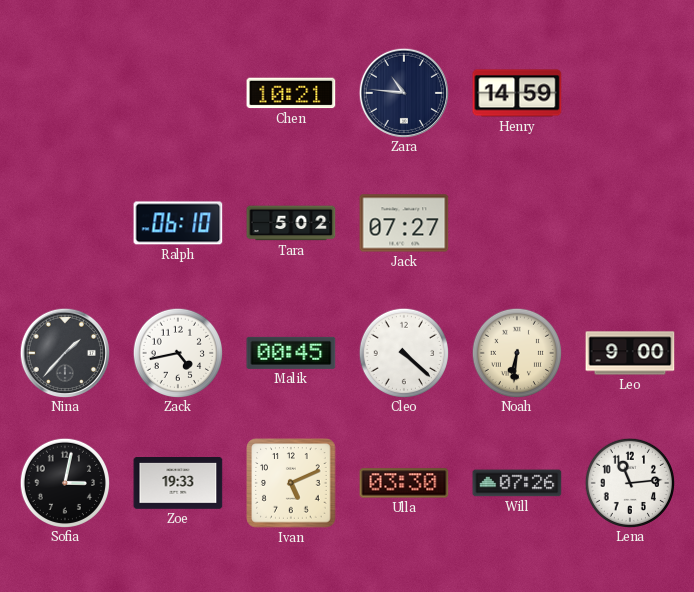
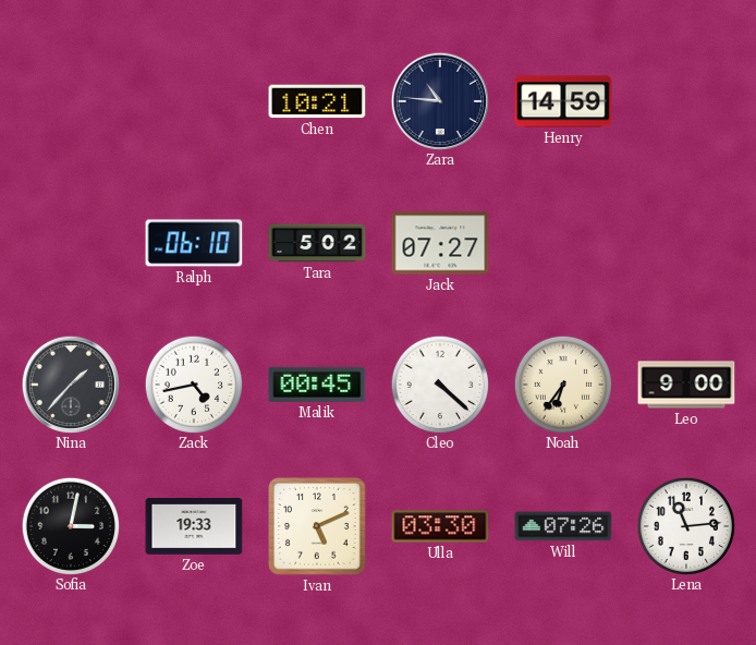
Noah: 6:31 -> 6:36 (562, 384)
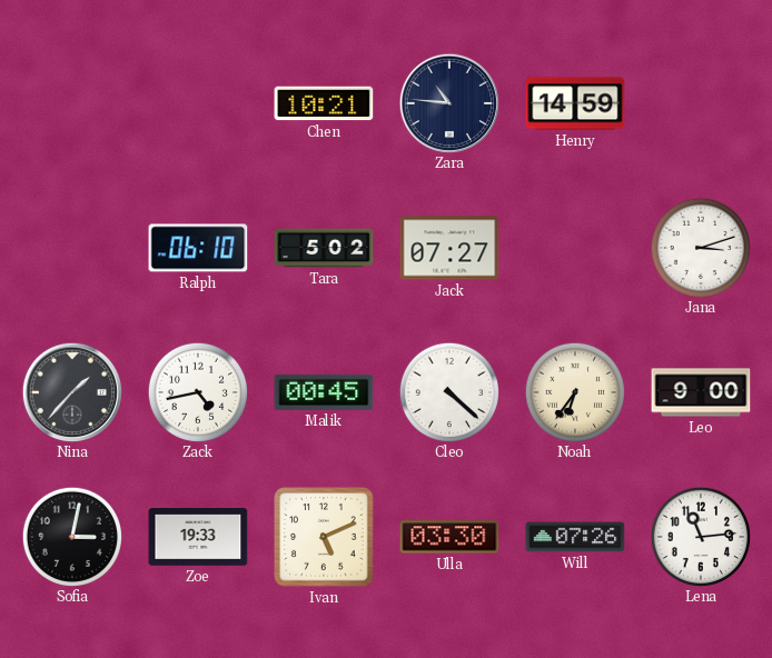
Jana: none -> 3:12 (700, 247)
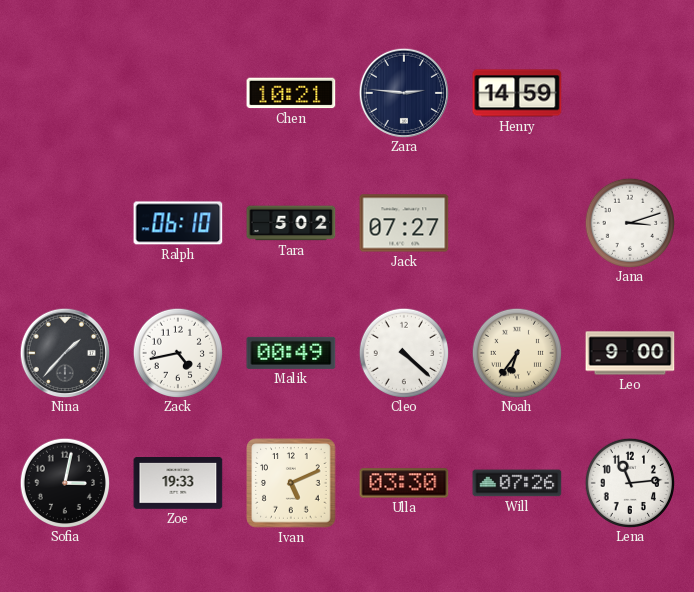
Zara: 10:46 -> 2:46 (403, 92)
Malik: 00:45 -> 00:49 (291, 353)
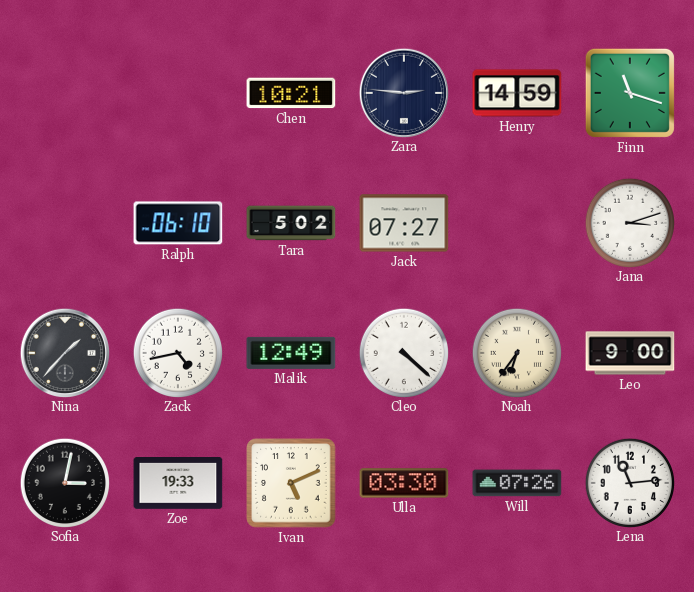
Finn: none -> 11:18 (630, 93)
Malik: 00:49 -> 12:49 (291, 353)
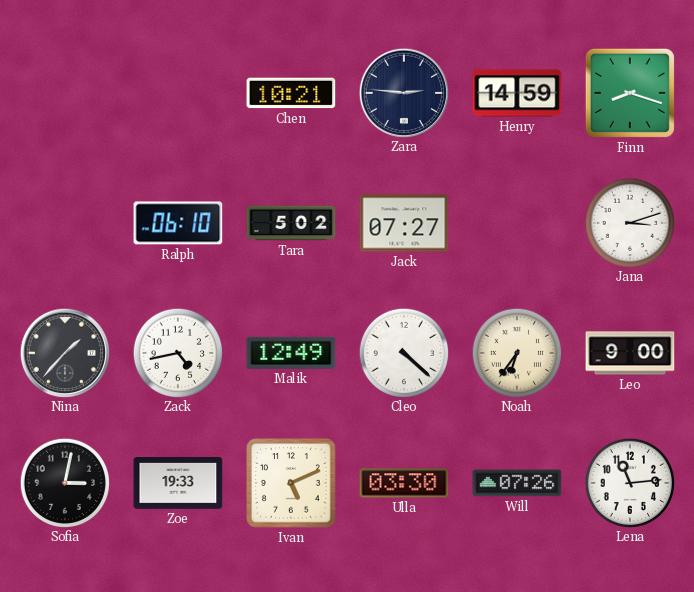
Finn: 11:18 -> 8:18 (630, 93)
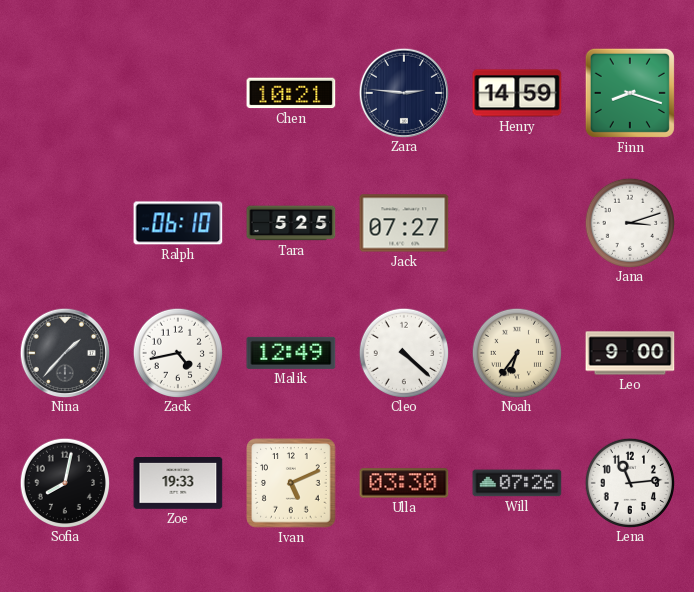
Tara: 5:02 -> 5:25 (291, 223)
Sofia: 3:02 -> 8:02 (64, 482)
